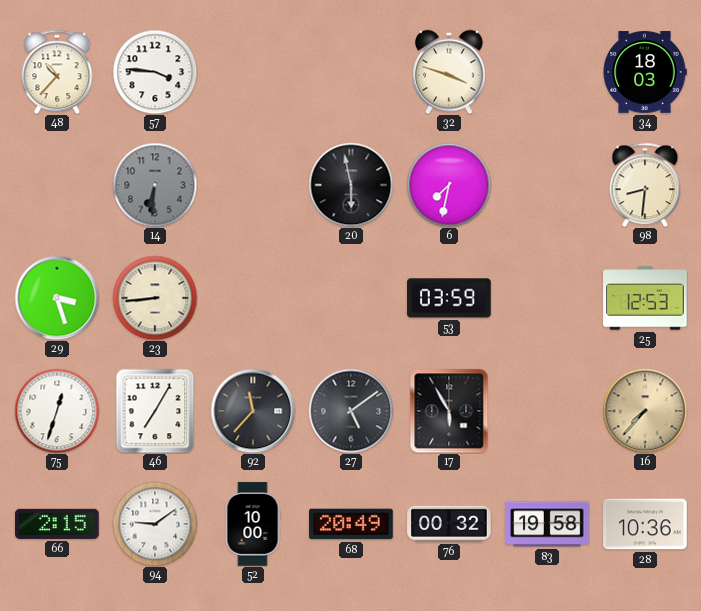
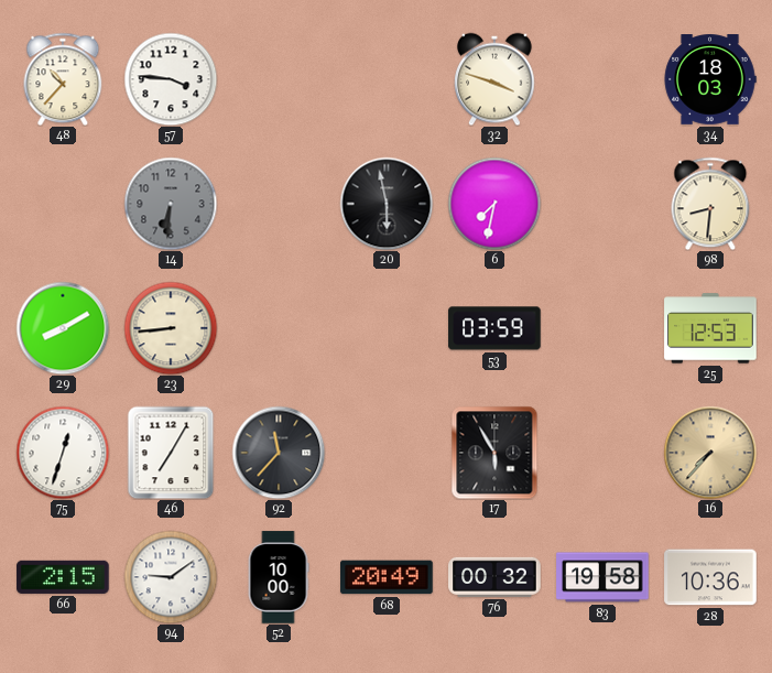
29: 3:27 -> 8:10 (63, 328)
27: 5:09 -> none (351, 411)
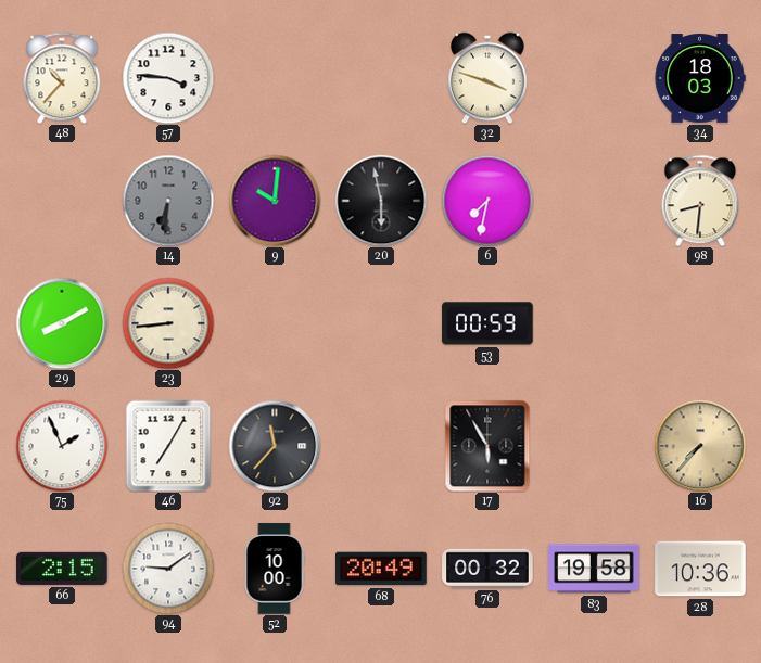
9: none -> 10:01 (275, 201)
53: 03:59 -> 00:59 (487, 323)
25: 12:53 -> none (710, 328)
75: 12:33 -> 1:56 (62, 446)
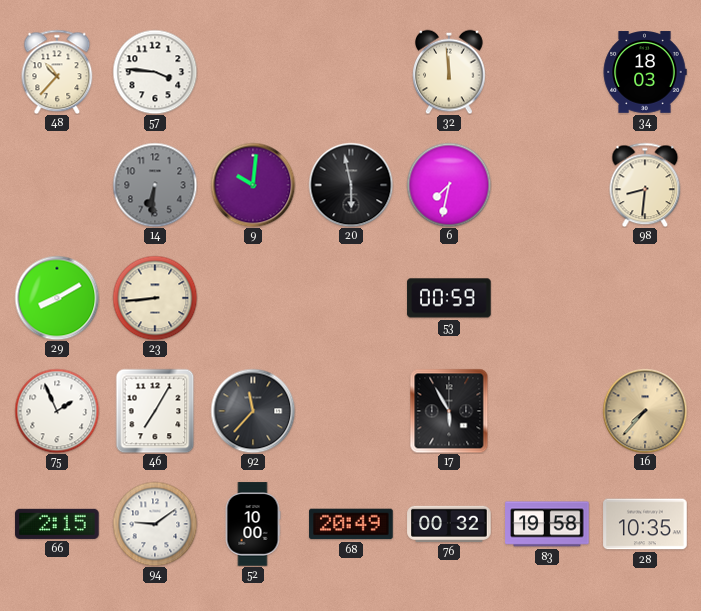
32: 3:48 -> 11:59 (449, 72)
28: 10:36 -> 10:35 (645, 524)
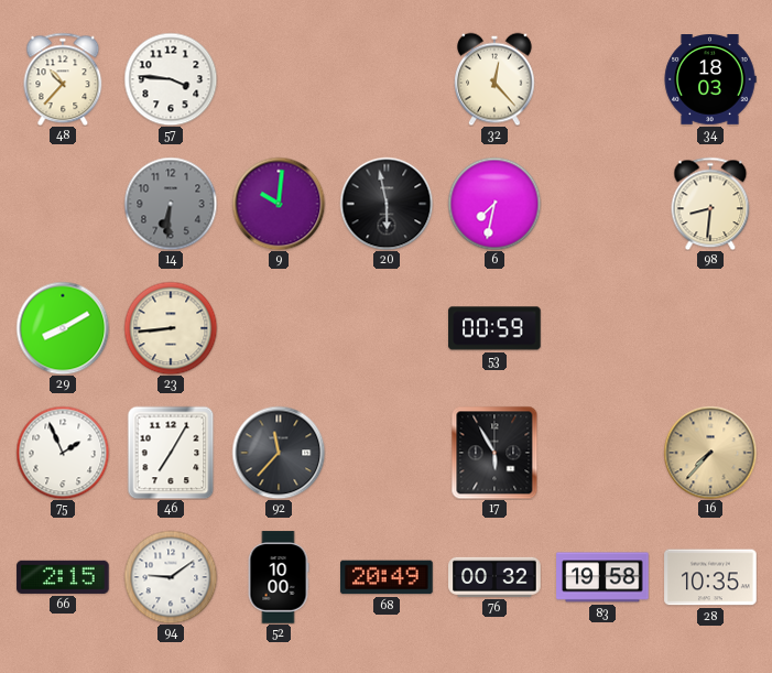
32: 11:59 -> 12:23 (494, 79)
